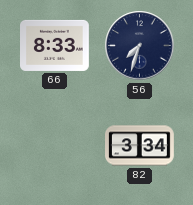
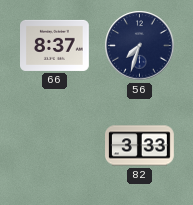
66: 8:33 -> 8:37 (55, 45)
82: 3:34 -> 3:33 (140, 146)
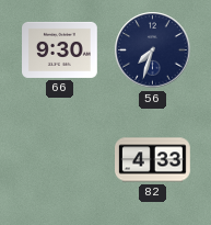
66: 8:37 -> 9:30 (60, 49)
82: 3:33 -> 4:33 (153, 160)
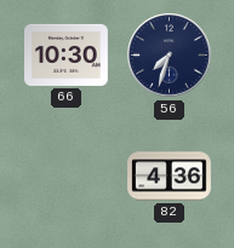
66: 9:30 -> 10:30 (67, 54)
82: 4:33 -> 4:36 (170, 177)
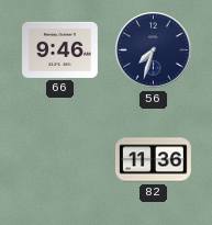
66: 10:30 -> 9:46 (60, 49)
82: 4:36 -> 11:36 (154, 160)
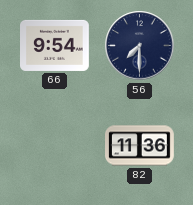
66: 9:46 -> 9:54 (55, 45)
56: 7:33 -> 7:30 (140, 46)
